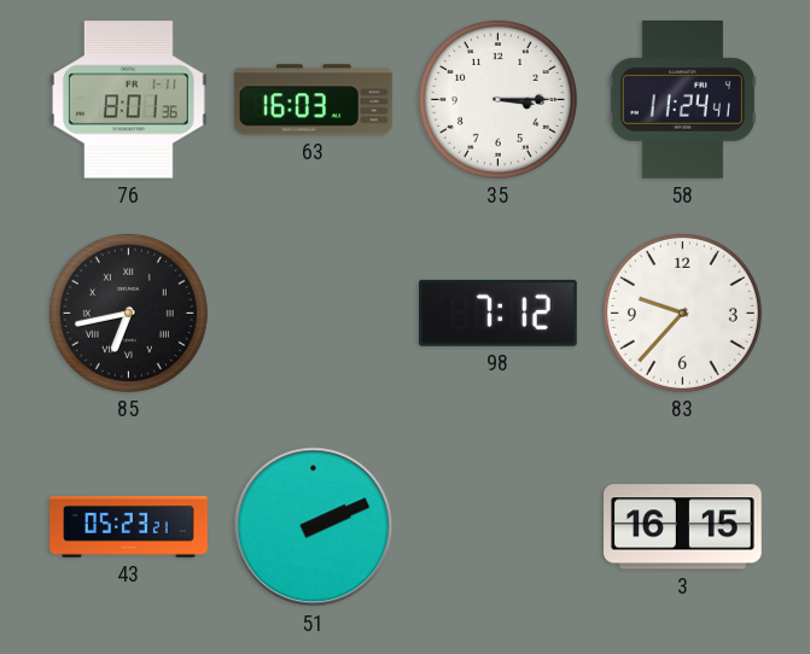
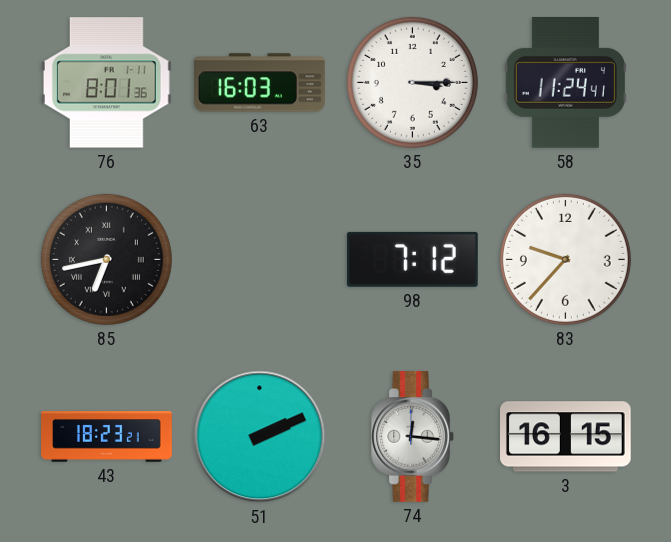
43: 05:23 -> 18:23 (107, 437)
74: none -> 12:16 (412, 437)
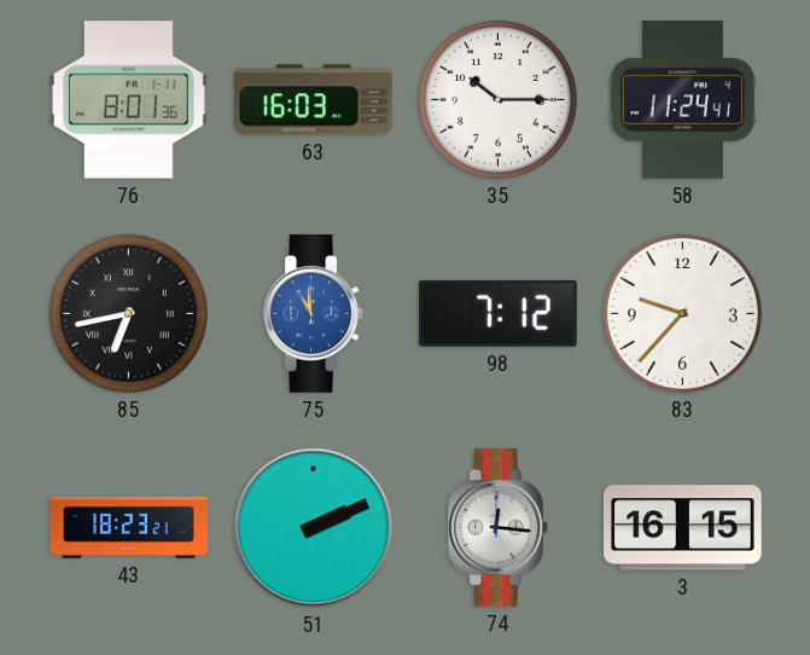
35: 3:15 -> 10:15 (497, 99)
75: none -> 10:59 (313, 314)
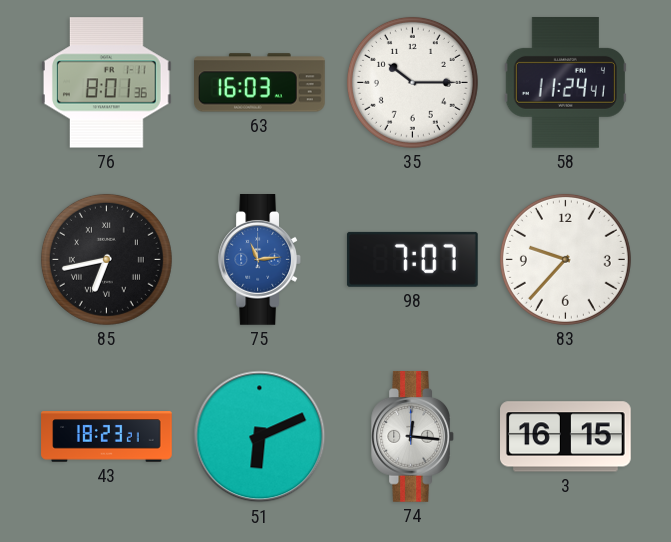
75: 10:59 -> 11:14 (259, 260)
98: 7:12 -> 7:07 (412, 259)
51: 2:11 -> 6:11 (260, 437)
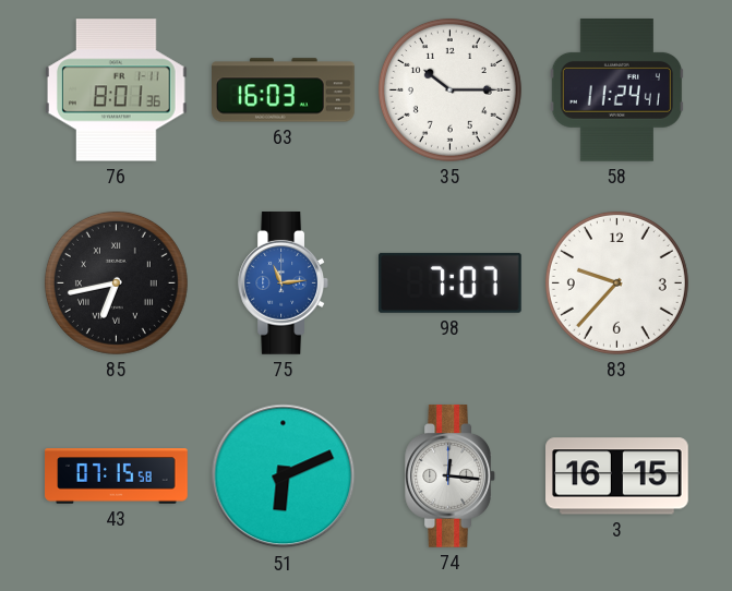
43: 18:23 -> 07:15 (117, 477)
